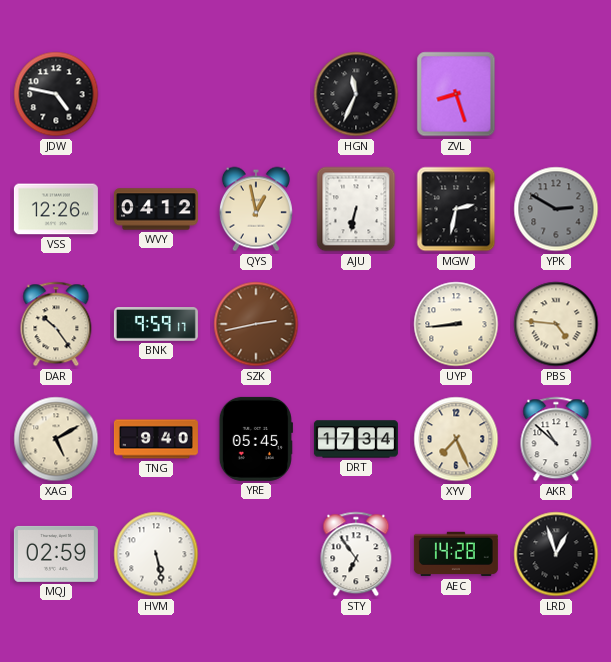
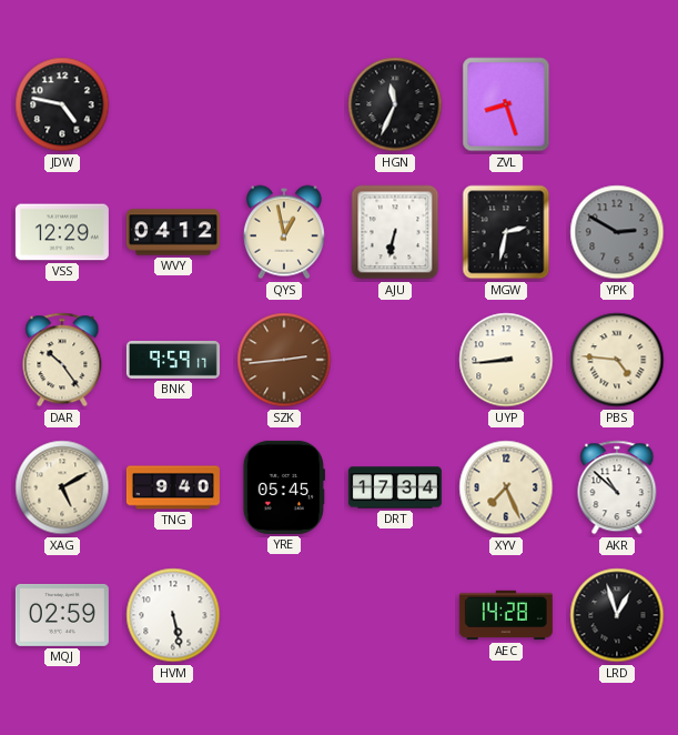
VSS: 12:26 -> 12:29 (62, 232)
SZK: 2:43 -> 2:44 (284, 360)
STY: 6:54 -> none (356, 554)
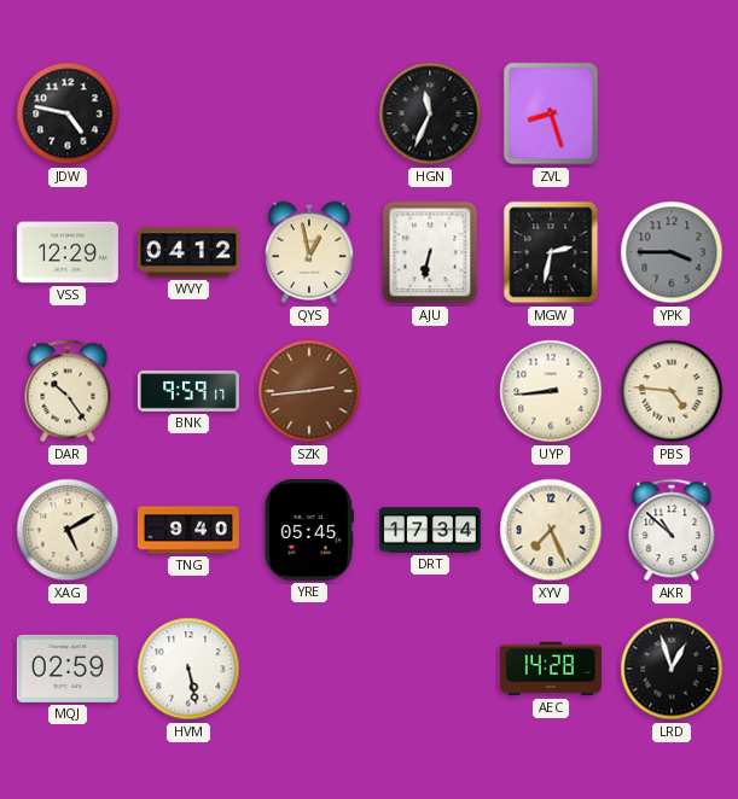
YPK: 2:50 -> 3:45 (672, 252)
